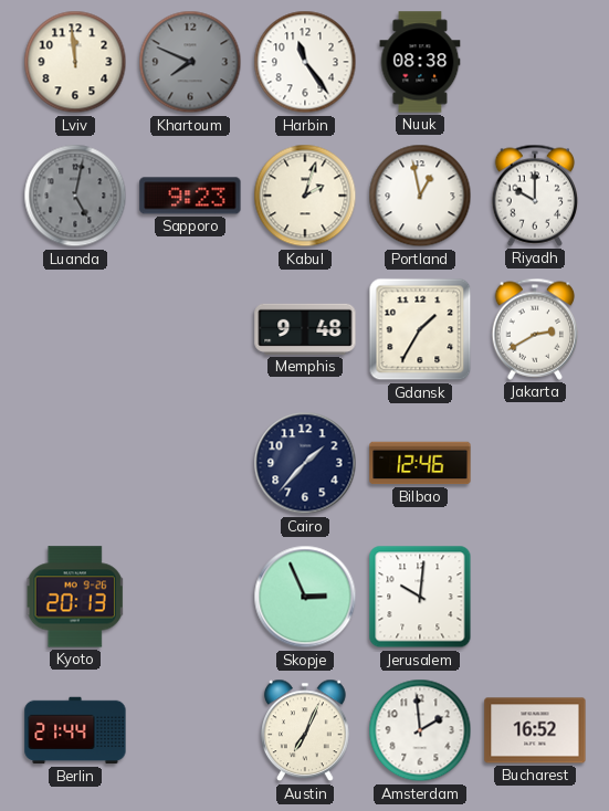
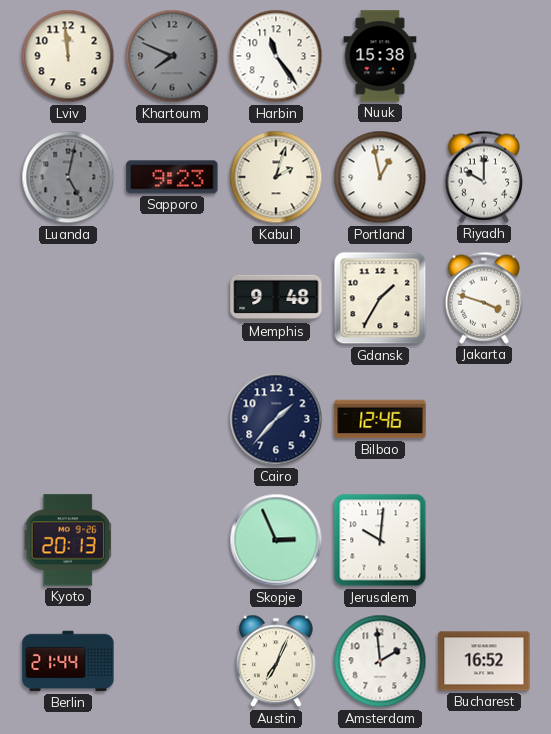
Nuuk: 08:38 -> 15:38 (380, 56)
Jakarta: 2:40 -> 3:48 (484, 298)
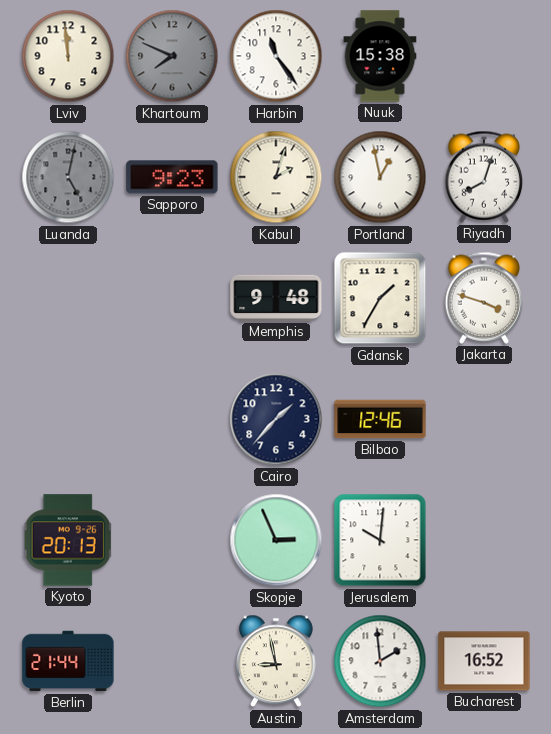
Riyadh: 10:00 -> 8:03 (484, 177)
Austin: 7:04 -> 8:58 (277, 661)
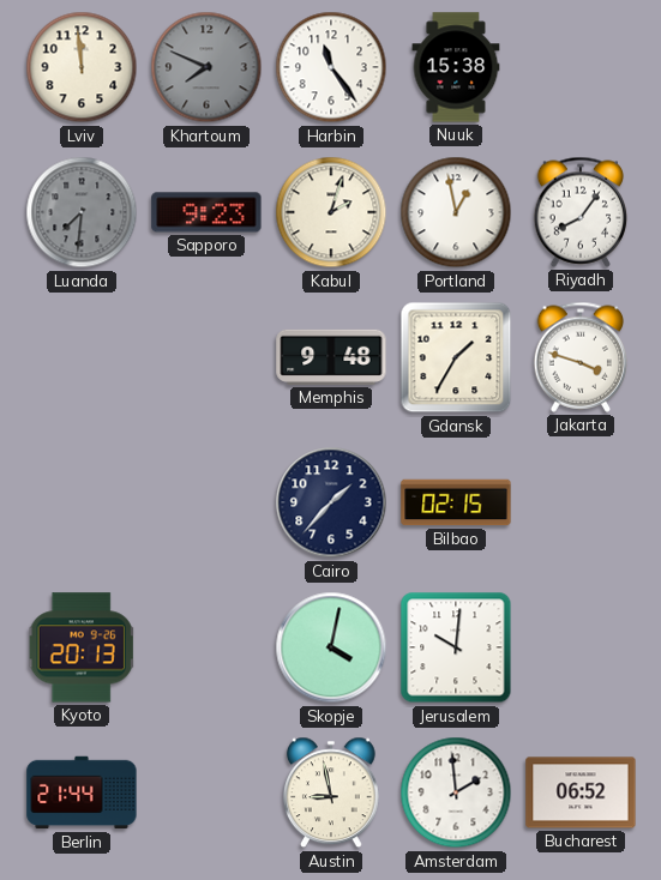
Luanda: 5:02 -> 7:31 (82, 212)
Riyadh: 8:03 -> 8:06 (581, 212)
Bilbao: 12:46 -> 02:15 (456, 502)
Skopje: 2:56 -> 4:02 (331, 647)
Bucharest: 16:52 -> 06:52 (581, 792)
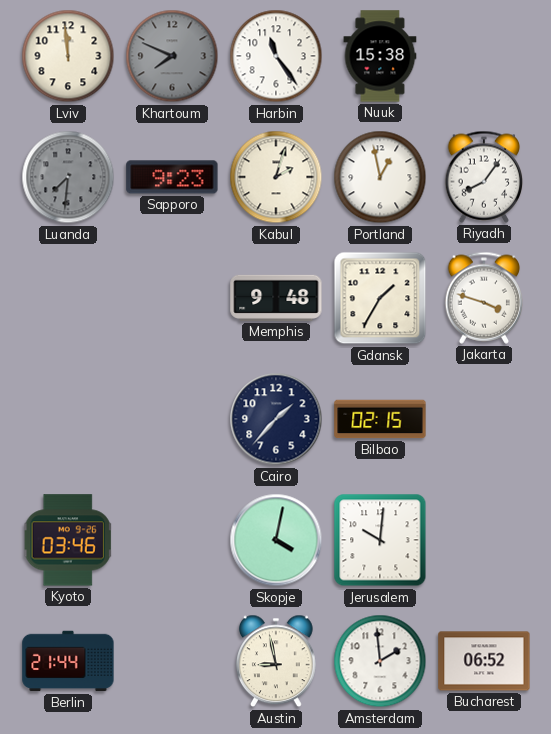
Kyoto: 20:13 -> 03:46 (68, 540)
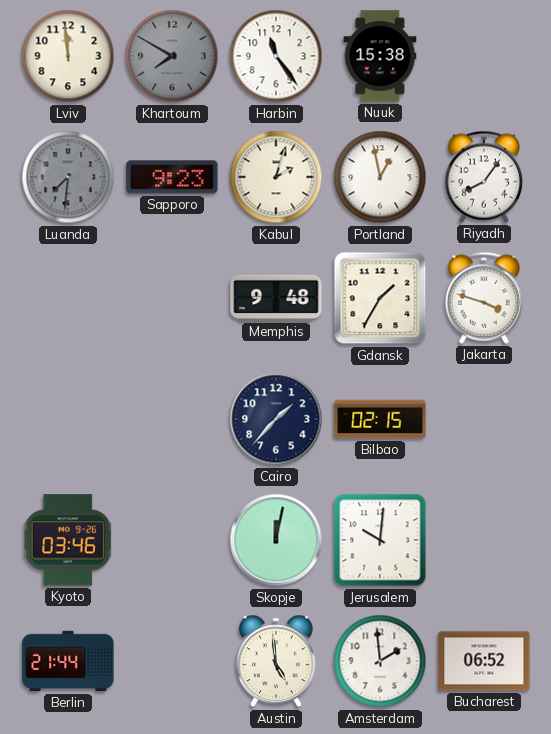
Khartoum: 7:49 -> 7:50 (172, 56)
Skopje: 4:02 -> 12:02 (276, 540)
Austin: 8:58 -> 4:59 (277, 661)
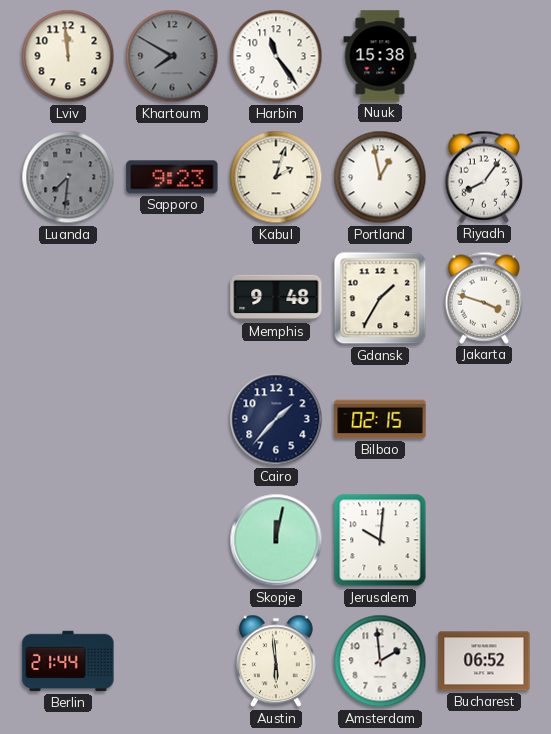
Kyoto: 03:46 -> none (68, 540)
Austin: 4:59 -> 5:59 (277, 661)
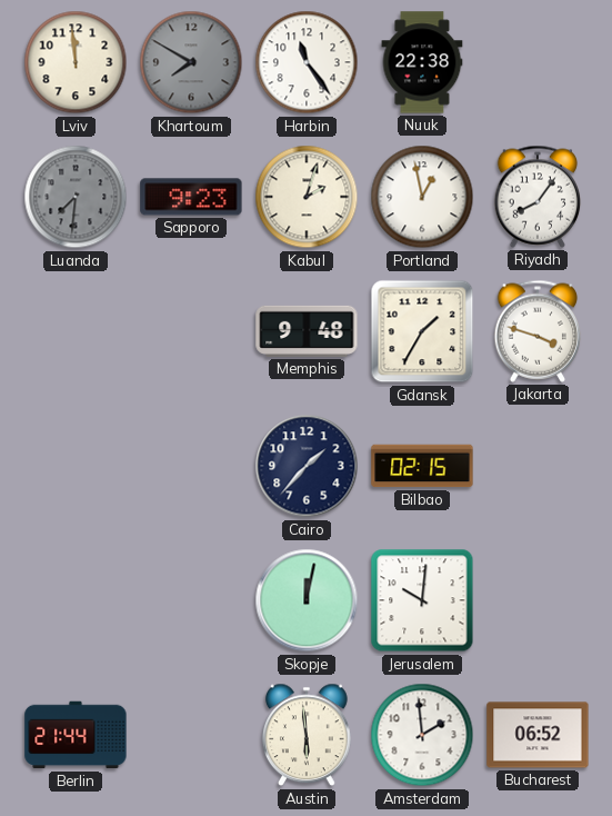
Nuuk: 15:38 -> 22:38 (422, 62)
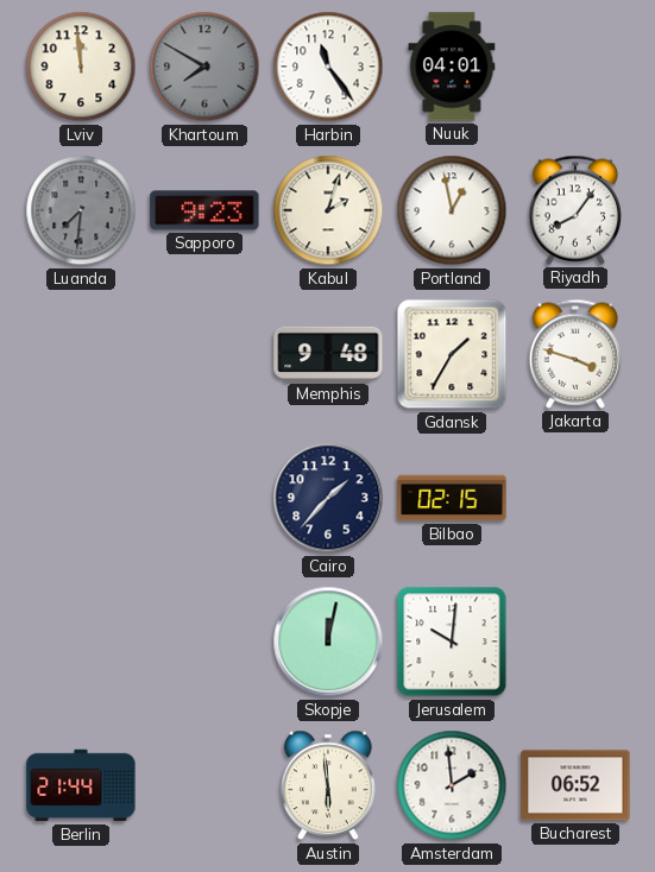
Nuuk: 22:38 -> 04:01 (452, 67)
